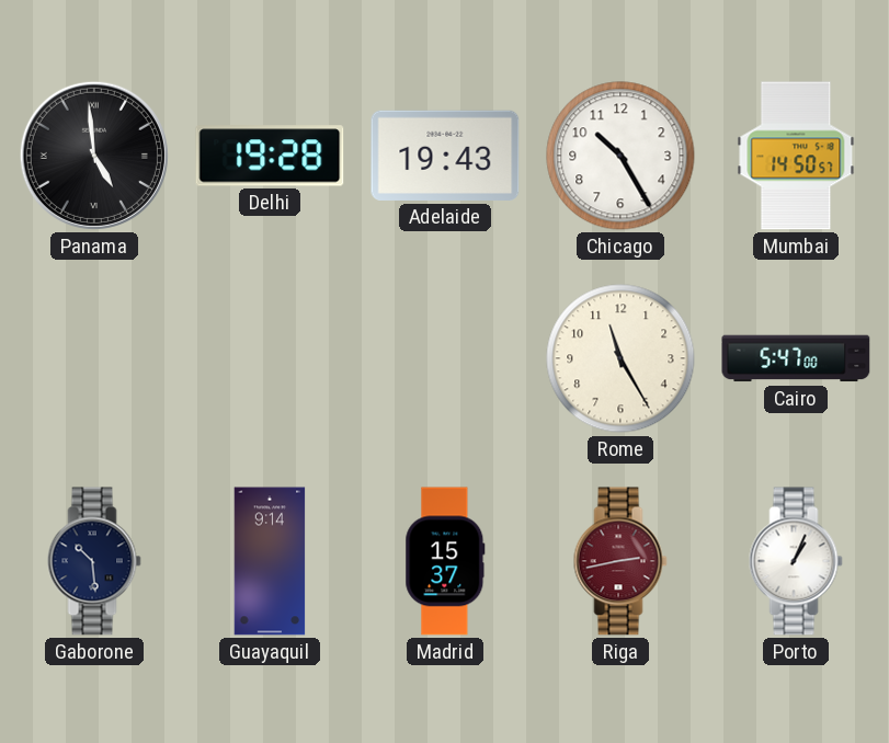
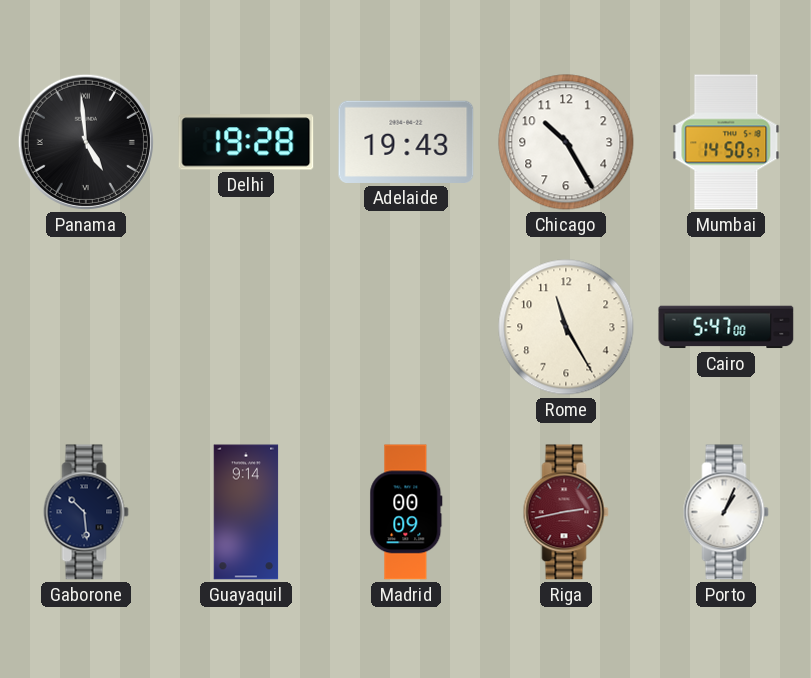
Madrid: 15:37 -> 00:09 (406, 512)
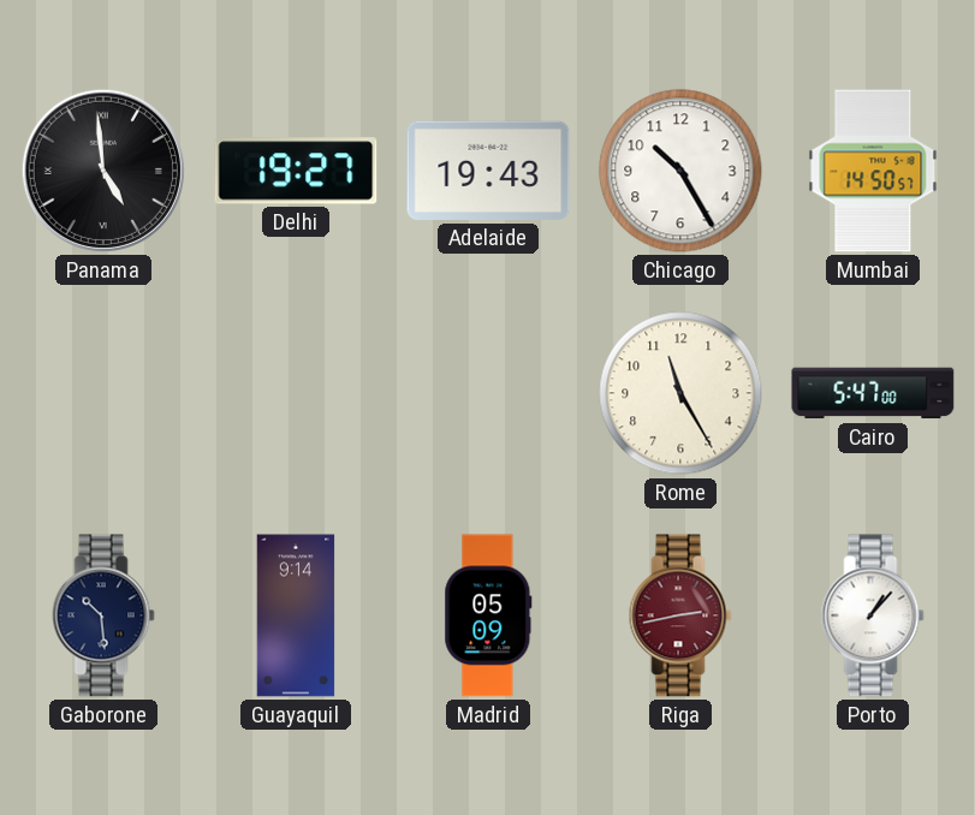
Delhi: 19:28 -> 19:27 (296, 171)
Madrid: 00:09 -> 05:09 (488, 615)
Porto: 1:04 -> 1:07 (873, 615)
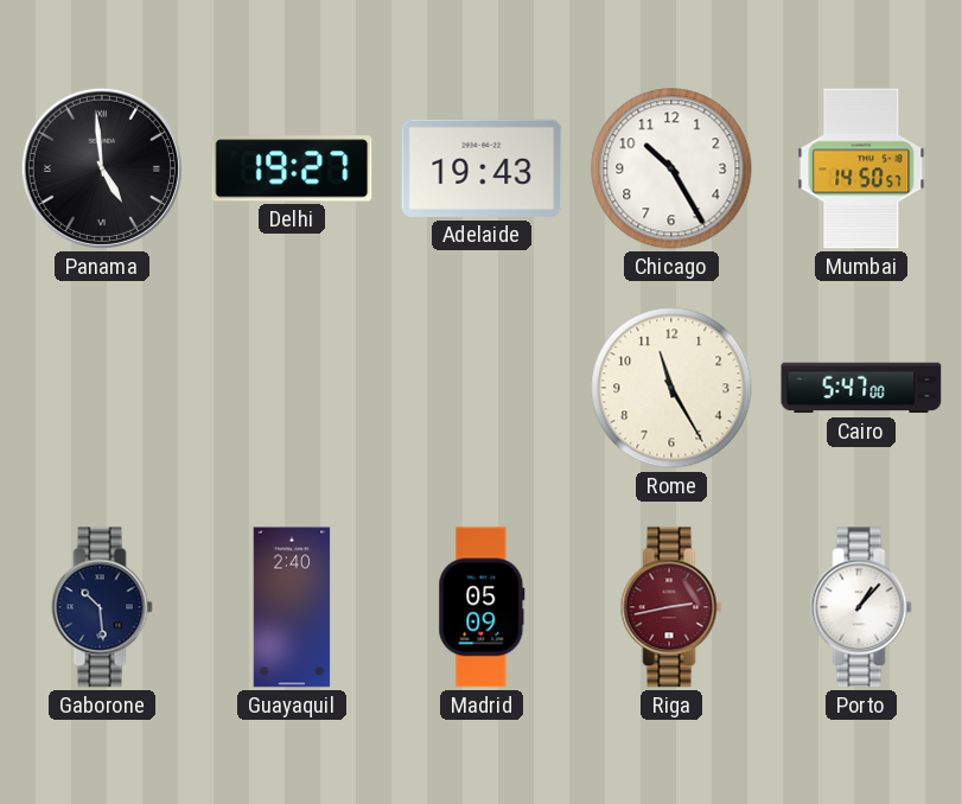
Guayaquil: 9:14 -> 2:40 (292, 607)
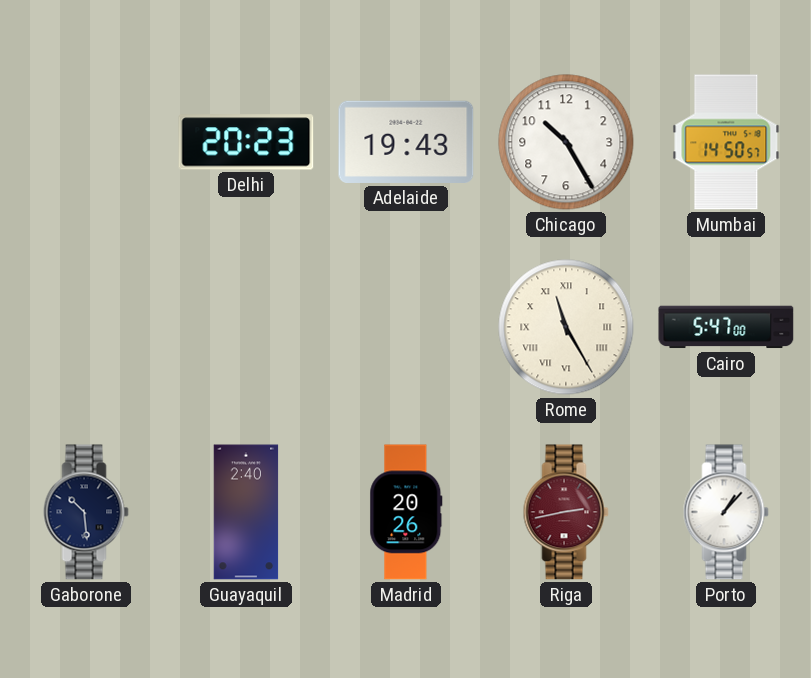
Panama: 4:59 -> none (102, 168)
Delhi: 19:27 -> 20:23 (246, 142)
Rome numerals: Arabic -> Roman (566, 327)
Madrid: 05:09 -> 20:26 (406, 512)
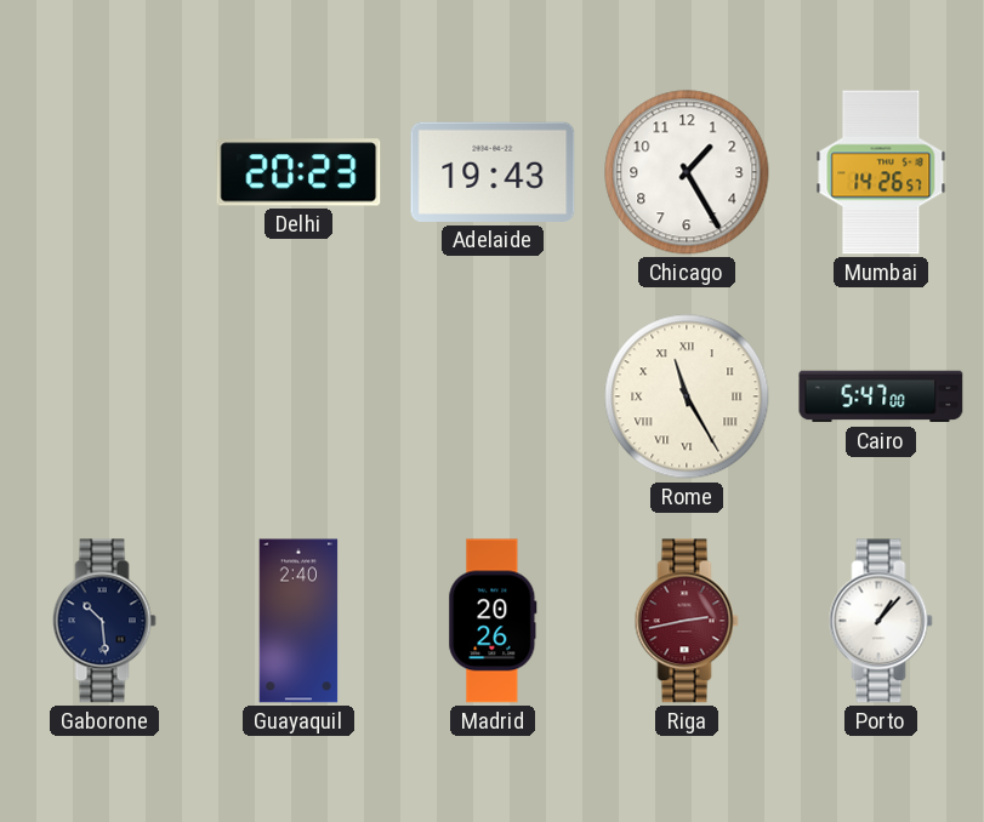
Chicago: 10:25 -> 1:25 (687, 172)
Mumbai: 14:50 -> 14:26 (881, 172)
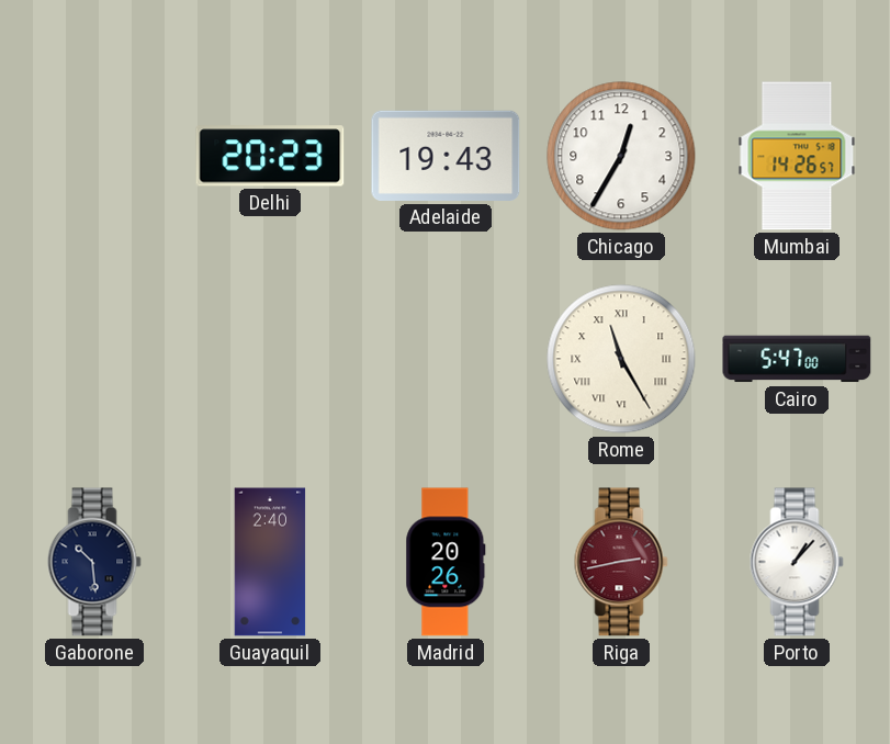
Chicago: 1:25 -> 12:35 (621, 156)
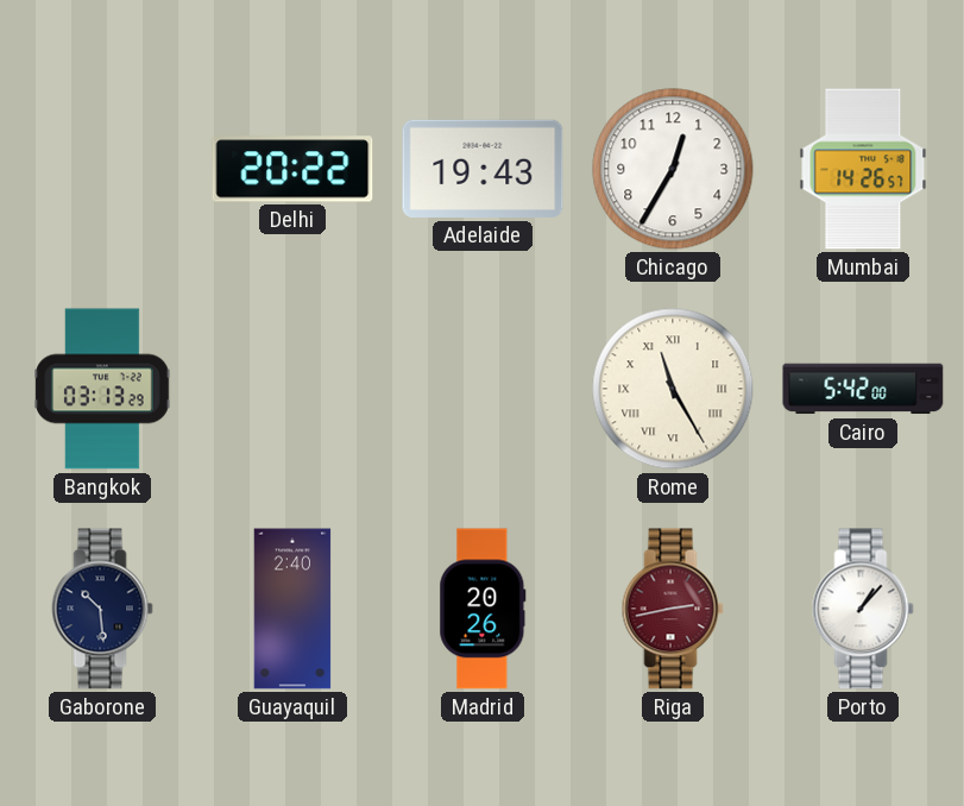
Delhi: 20:23 -> 20:22 (292, 169)
Bangkok: none -> 03:13 (102, 389)
Cairo: 5:47 -> 5:42 (863, 389)
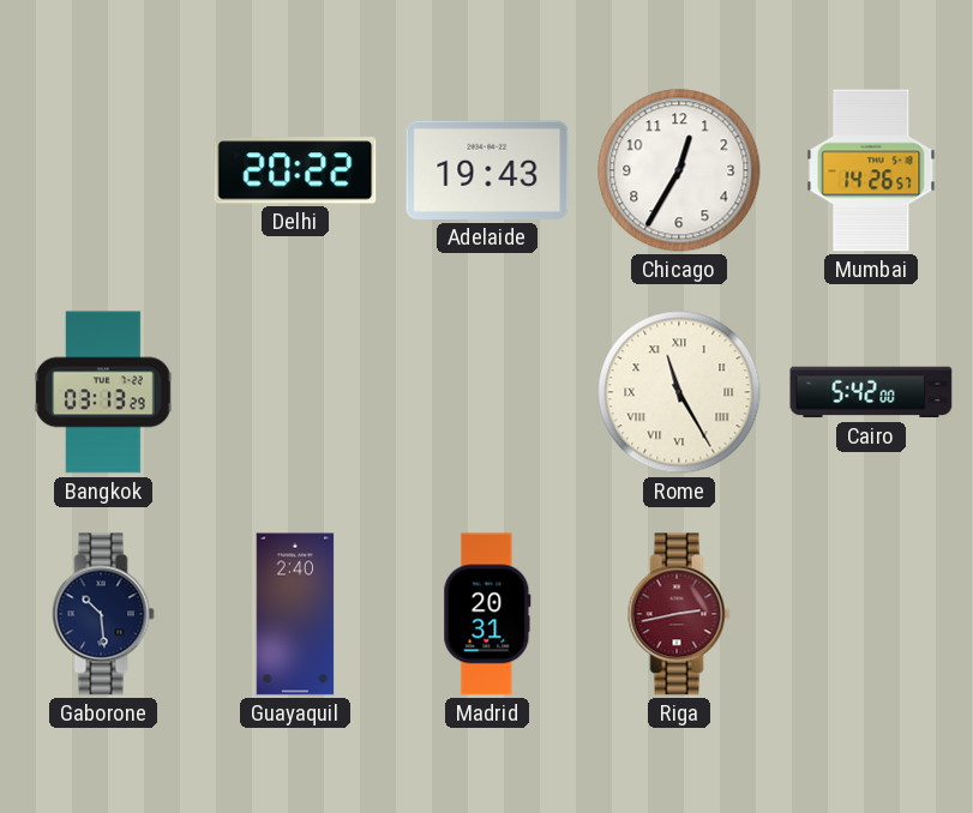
Madrid: 20:26 -> 20:31 (487, 614)
Porto: 1:07 -> none (863, 609)
